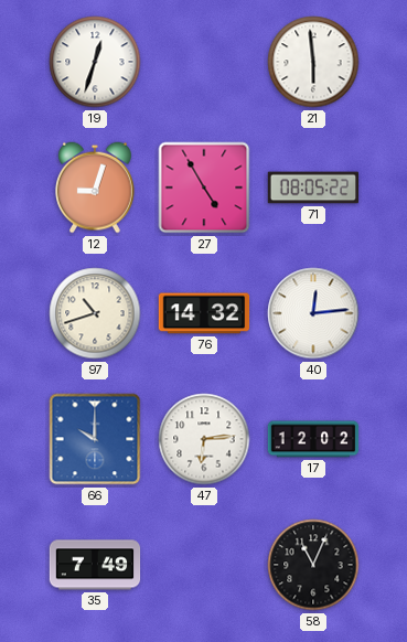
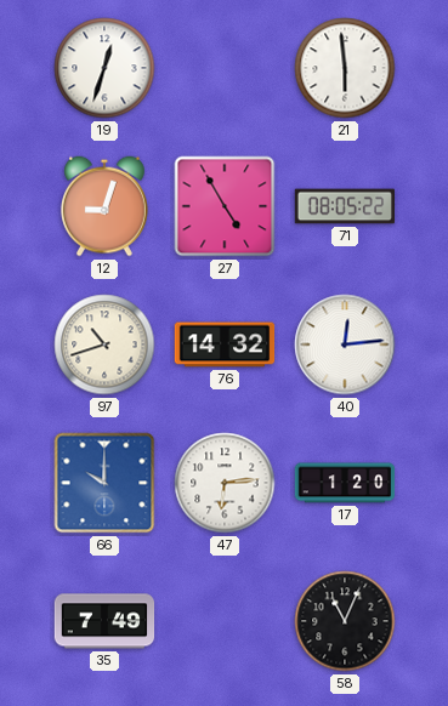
17: 12:02 -> 1:20 (345, 483)
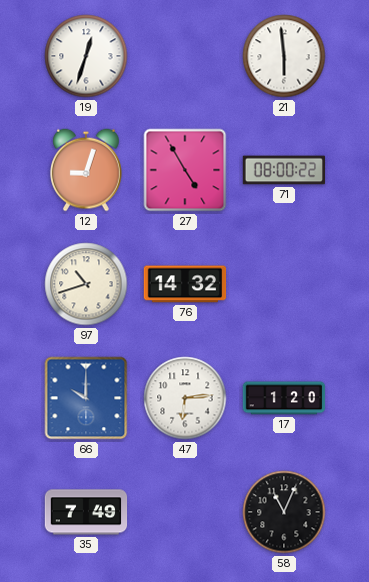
71: 08:05 -> 08:00 (284, 170)
40: 12:14 -> none (345, 345)
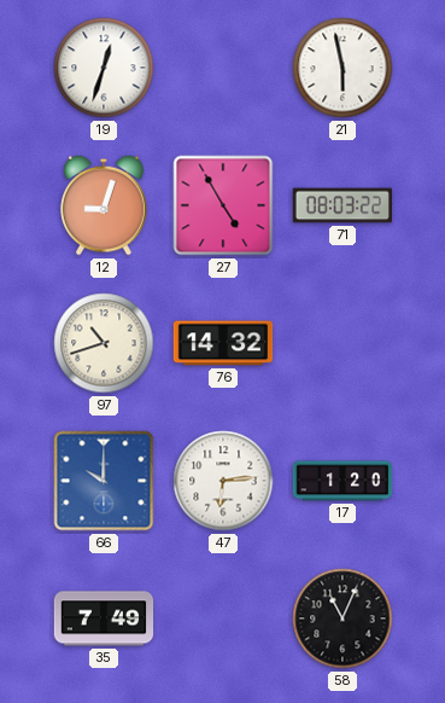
21: 5:59 -> 5:58 (342, 68)
71: 08:00 -> 08:03 (342, 205)
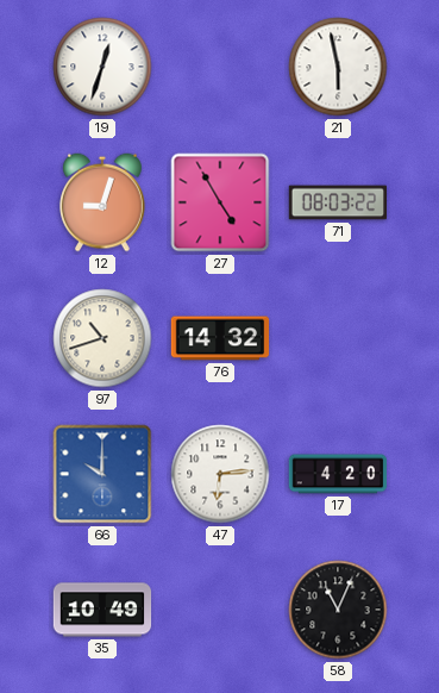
17: 1:20 -> 4:20 (338, 474)
35: 7:49 -> 10:49 (102, 610)
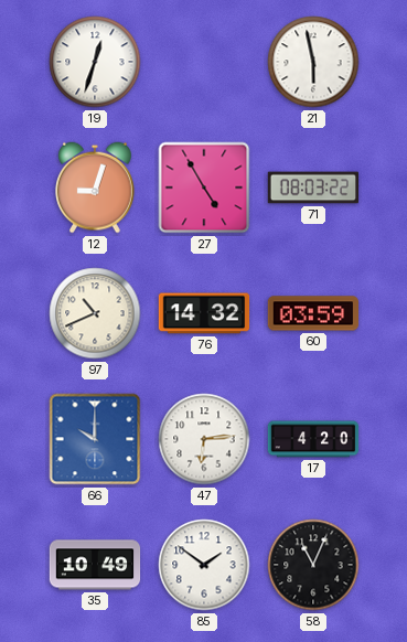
97: 10:42 -> 10:41 (95, 313)
60: none -> 03:59 (312, 313)
85: none -> 1:51 (204, 565)
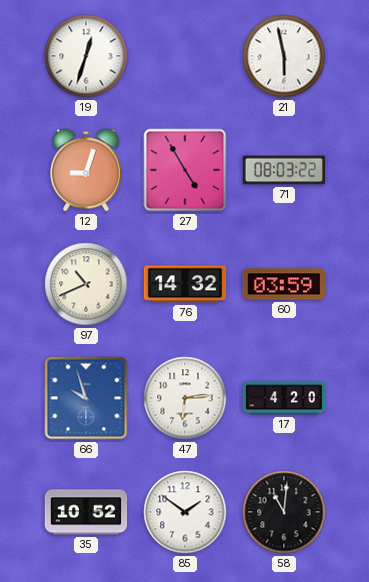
66: 10:00 -> 9:57 (86, 398)
35: 10:49 -> 10:52 (86, 512)
58: 11:04 -> 11:01 (284, 512)
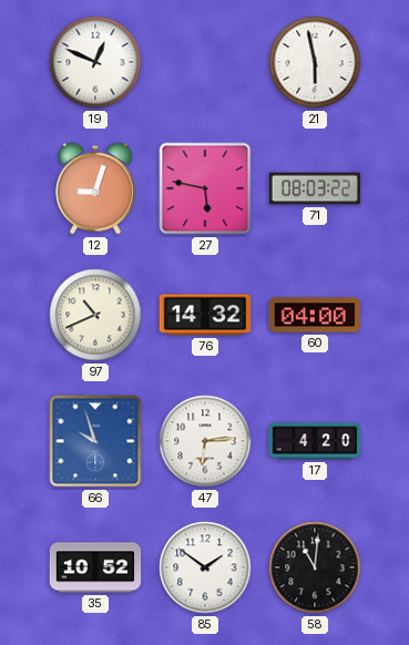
19: 12:33 -> 12:49 (95, 62)
27: 4:55 -> 5:47 (205, 188)
60: 03:59 -> 04:00 (314, 315)
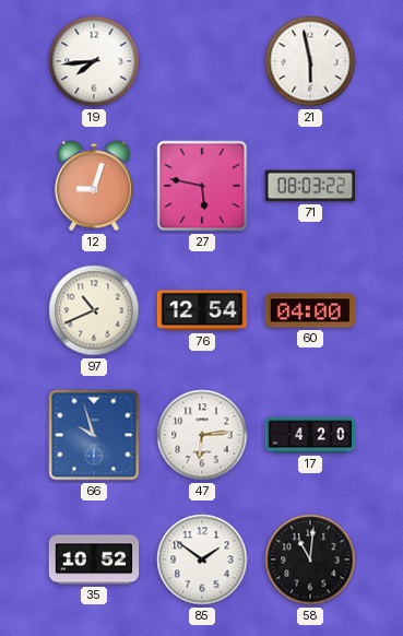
19: 12:49 -> 7:44 (94, 61)
76: 14:32 -> 12:54 (202, 310)
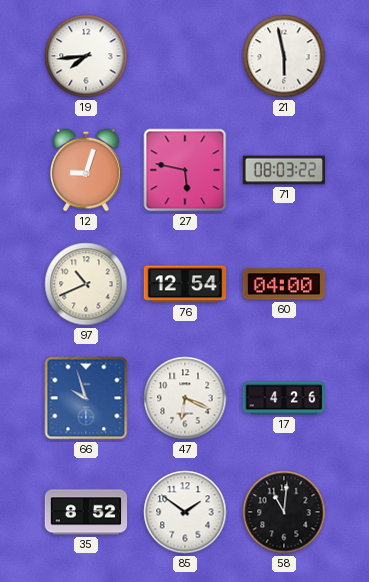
47: 6:14 -> 6:19 (185, 398)
17: 4:20 -> 4:26 (284, 398)
35: 10:52 -> 8:52 (86, 512)
